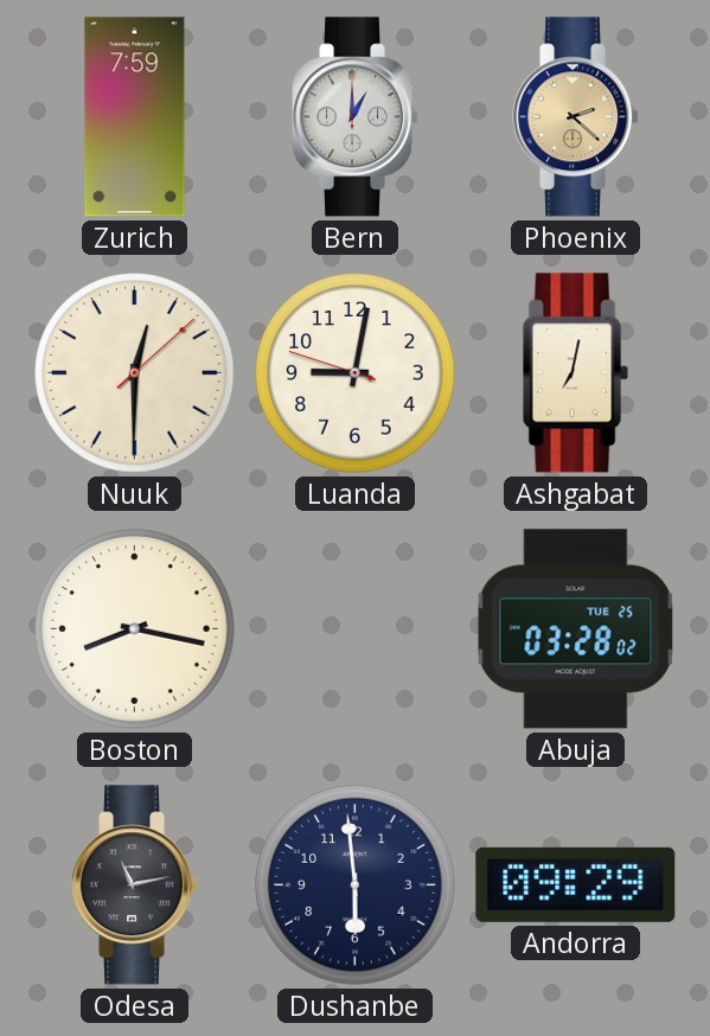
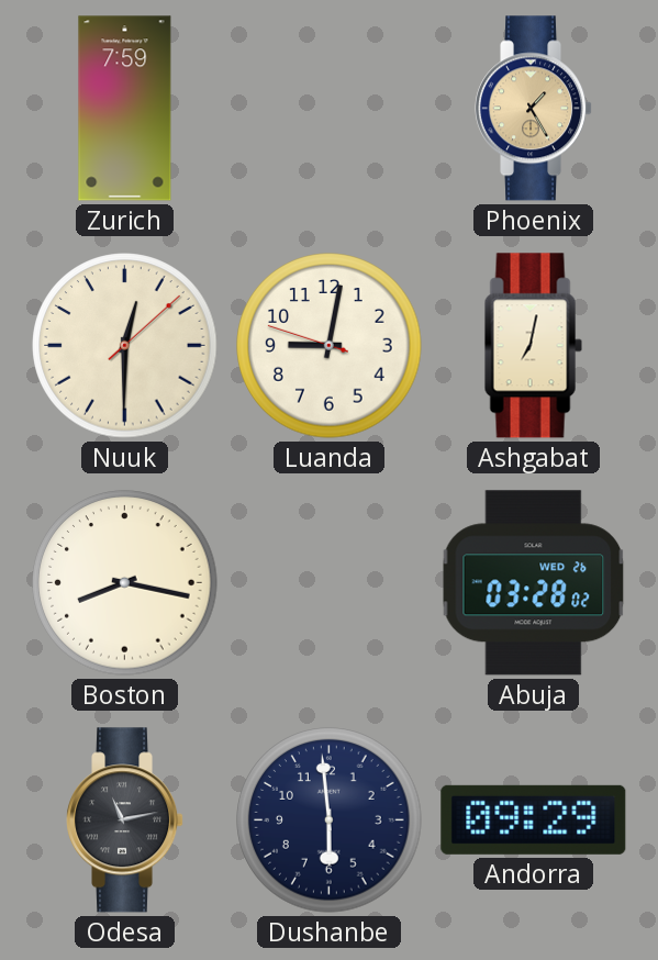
Bern: 1:00 -> none (356, 117)
Phoenix: 2:22 -> 1:25 (534, 109)
Abuja date: TUE 25 -> WED 26 (534, 583)
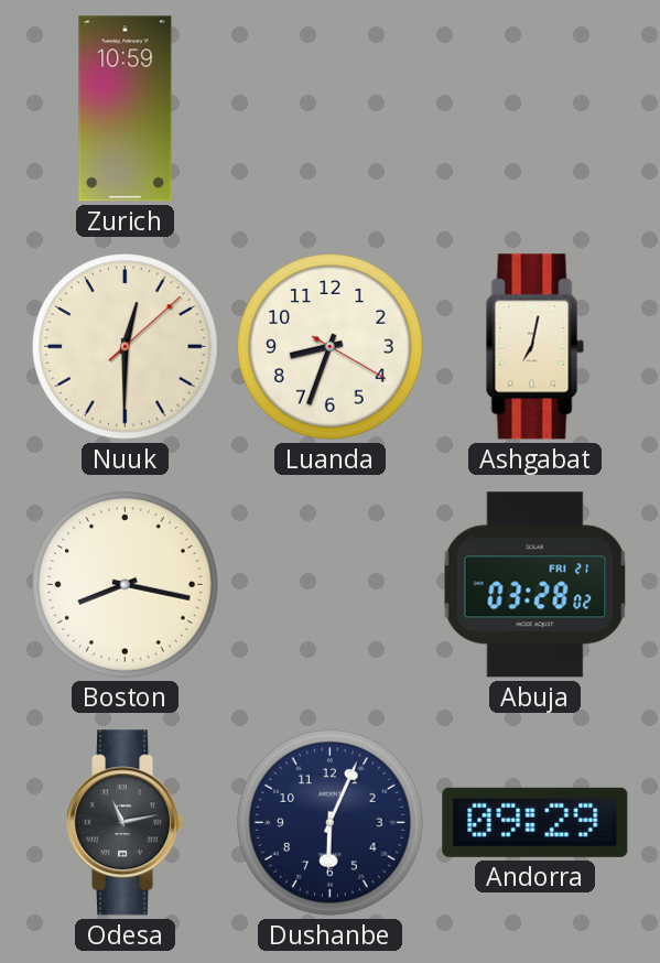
Zurich: 7:59 -> 10:59 (126, 109)
Phoenix: 1:25 -> none (534, 109)
Luanda: 9:01 -> 8:33 (331, 347)
Abuja date: WED 26 -> FRI 21 (535, 585)
Dushanbe: 5:59 -> 6:04 (331, 823)
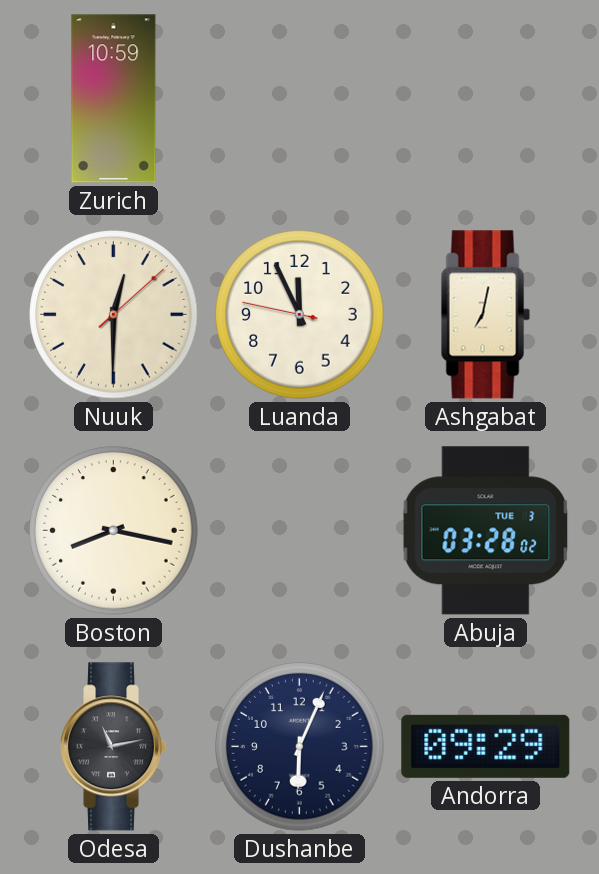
Luanda: 8:33 -> 11:55 (300, 315)
Abuja date: FRI 21 -> TUE 3 (486, 531)
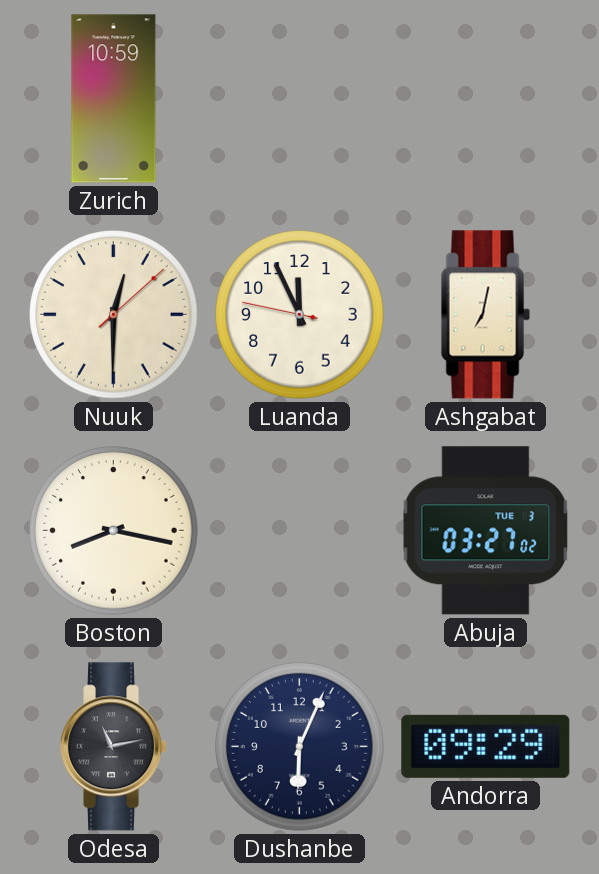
Abuja: 03:28 -> 03:27 (486, 531)
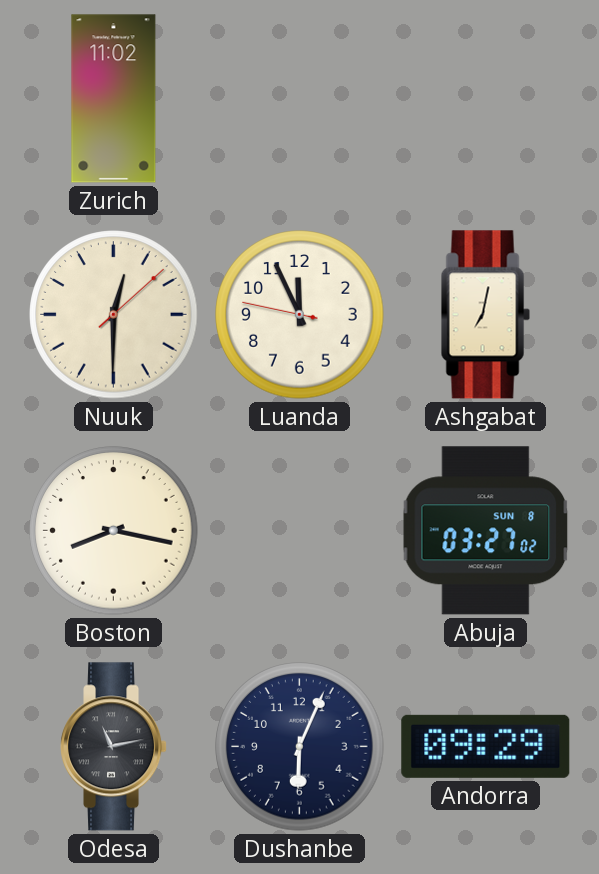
Zurich: 10:59 -> 11:02 (114, 99)
Abuja date: TUE 3 -> SUN 8 (486, 531)
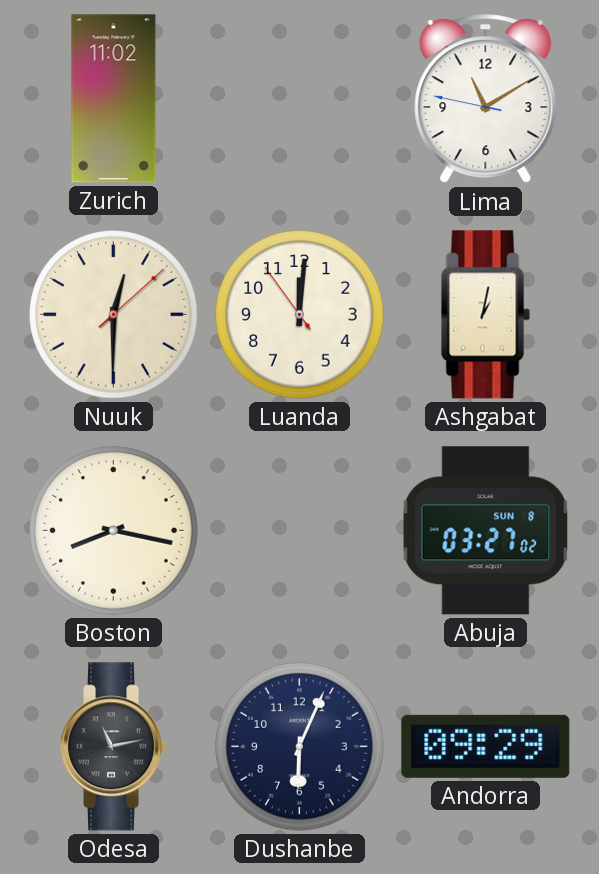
Lima: none -> 11:09 (486, 99)
Luanda: 11:55 -> 12:00 (300, 315)
Ashgabat: 7:02 -> 1:02 (485, 315)
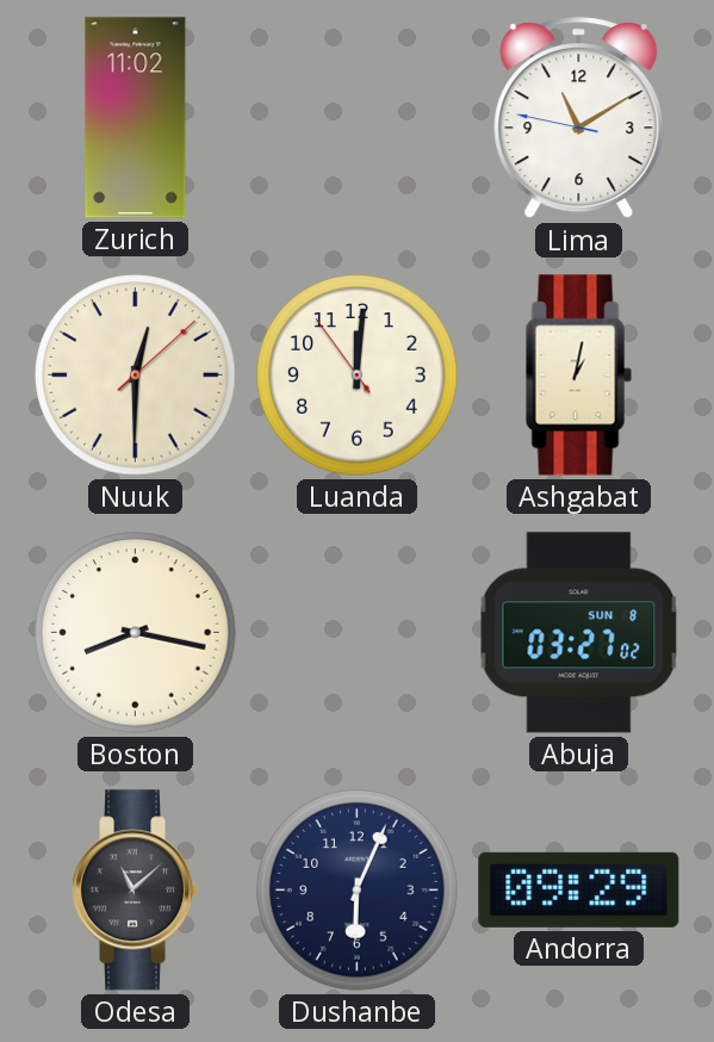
Odesa: 11:13 -> 11:08 (136, 891)
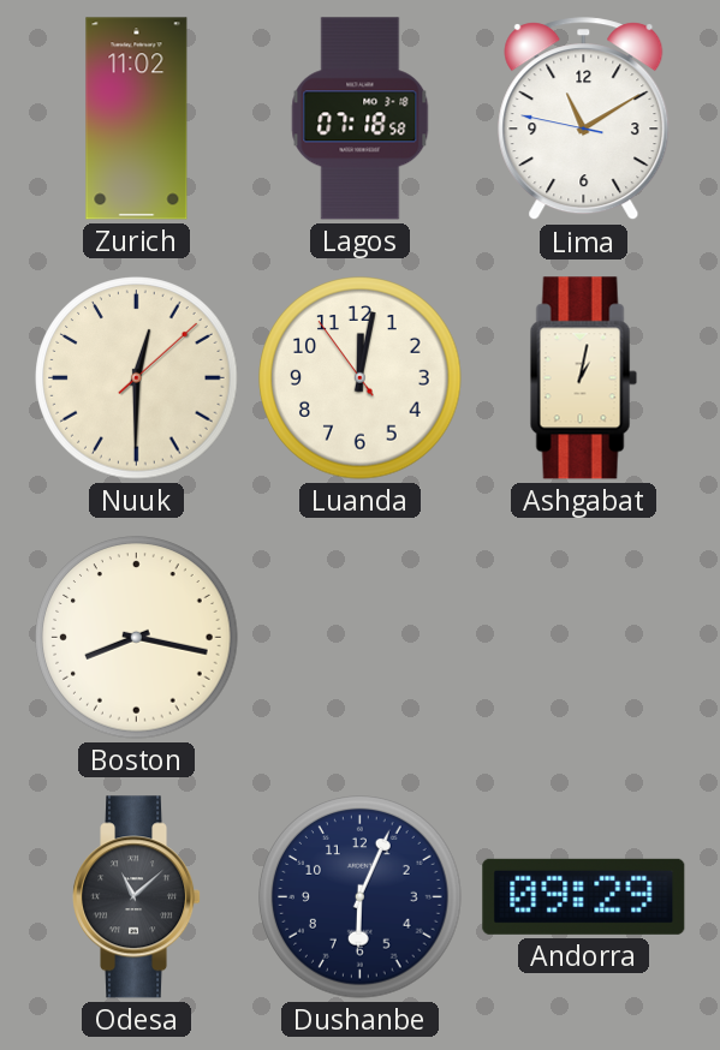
Lagos: none -> 07:18 (361, 119)
Luanda: 12:00 -> 12:01 (361, 378)
Abuja: 03:27 -> none (579, 633)
